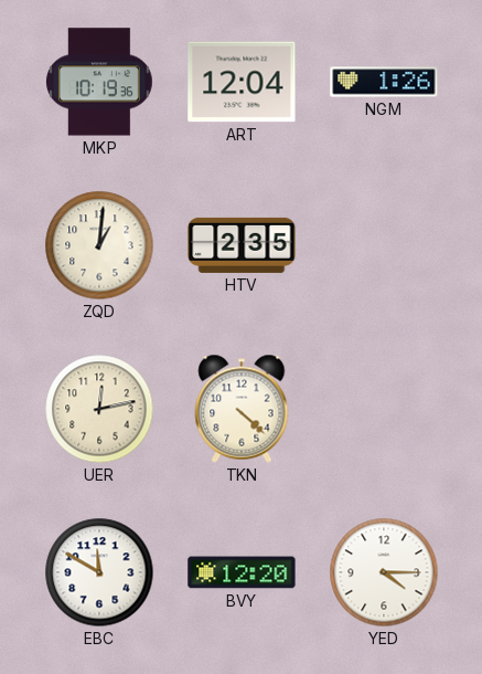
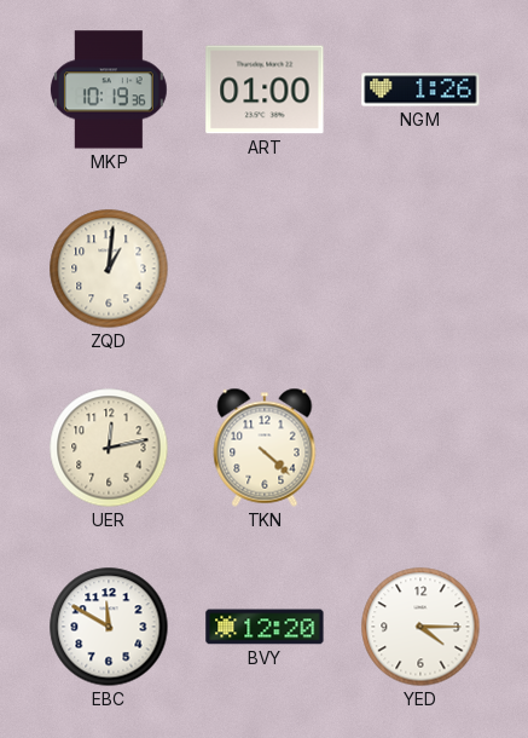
ART: 12:04 -> 01:00 (265, 90)
HTV: 2:35 -> none (242, 245)
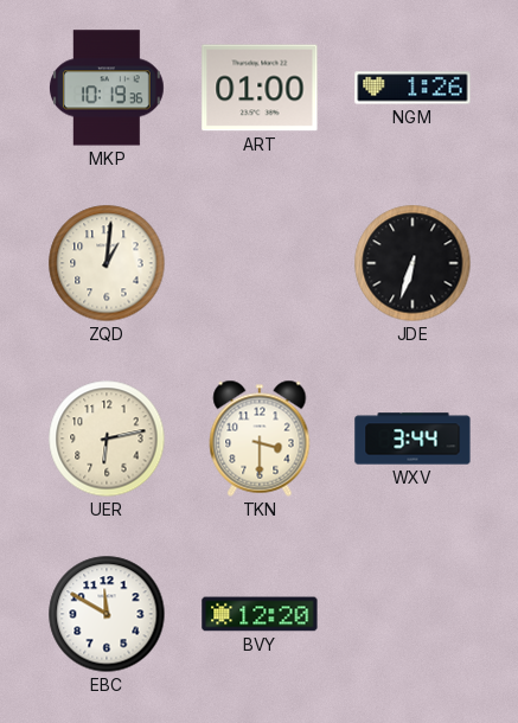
JDE: none -> 6:33 (413, 263)
UER: 12:13 -> 6:13 (107, 439)
TKN: 4:22 -> 3:30 (260, 439)
WXV: none -> 3:44 (413, 439)
YED: 4:15 -> none (420, 627)
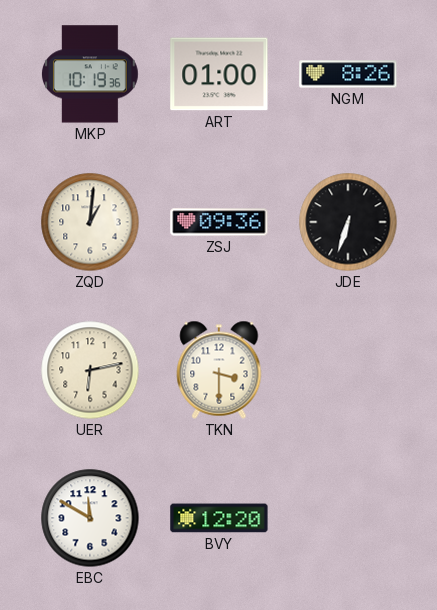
NGM: 1:26 -> 8:26 (348, 74)
ZSJ: none -> 09:36 (219, 222)
WXV: 3:44 -> none (413, 439)
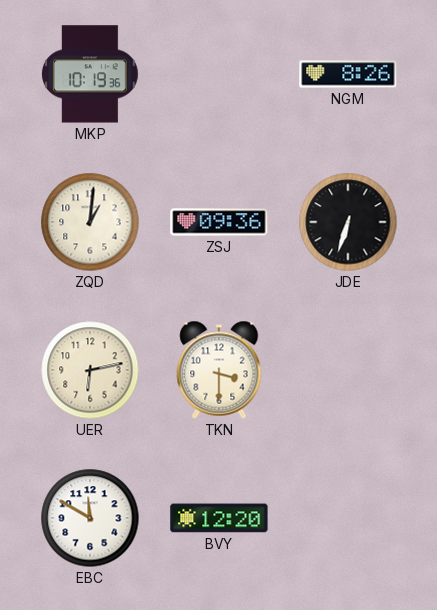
ART: 01:00 -> none (219, 74)
